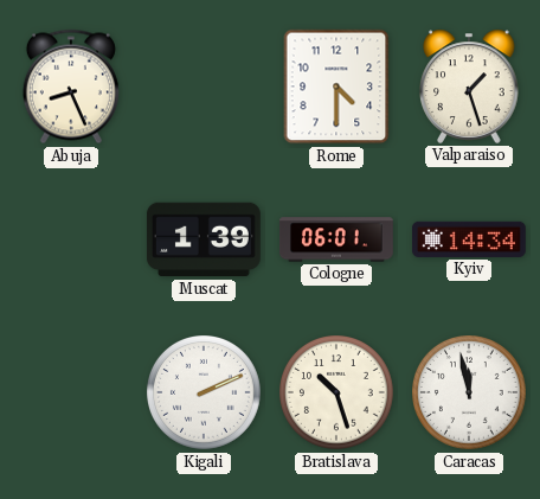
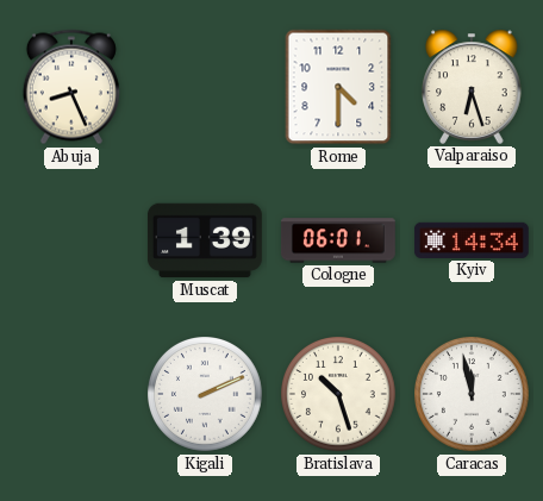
Valparaiso: 1:27 -> 6:27 (472, 87)
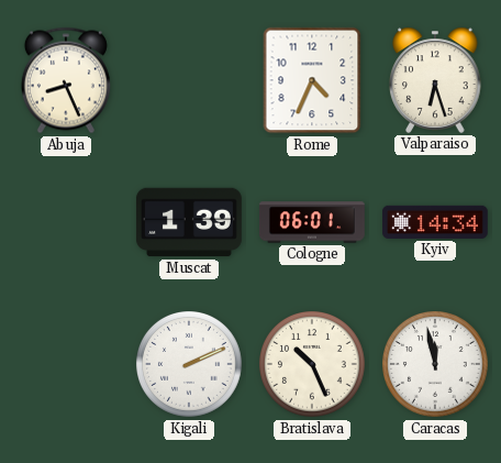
Rome: 4:30 -> 4:34 (312, 80)
Bratislava: 10:27 -> 10:26 (313, 365)
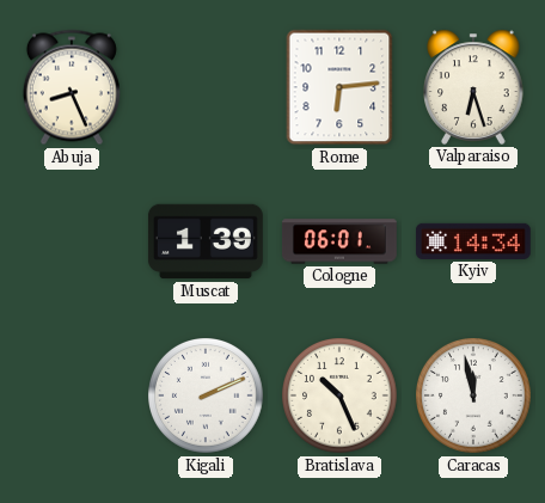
Rome: 4:34 -> 6:14 (339, 87)
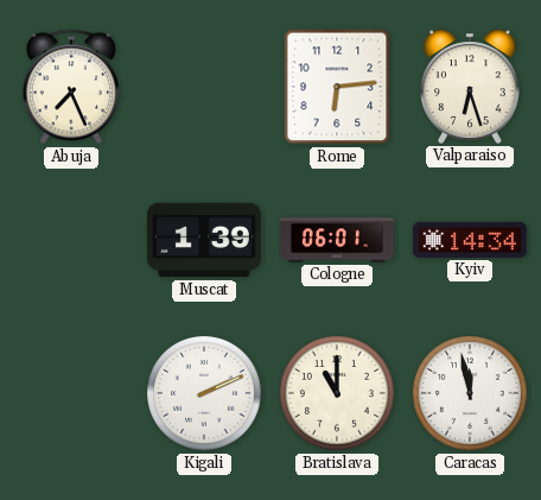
Abuja: 8:26 -> 7:26 (71, 87)
Bratislava: 10:26 -> 11:00 (338, 394)
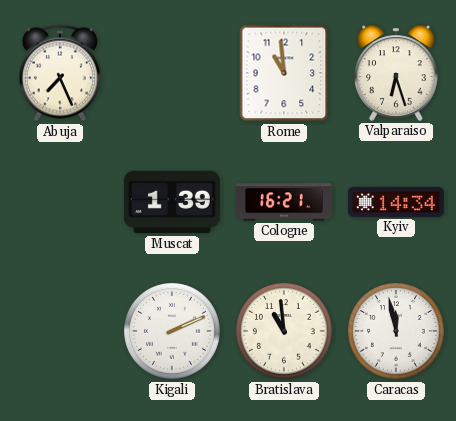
Rome: 6:14 -> 10:59 (284, 73)
Cologne: 06:01 -> 16:21 (284, 202)
Bratislava: 11:00 -> 10:59 (285, 332)
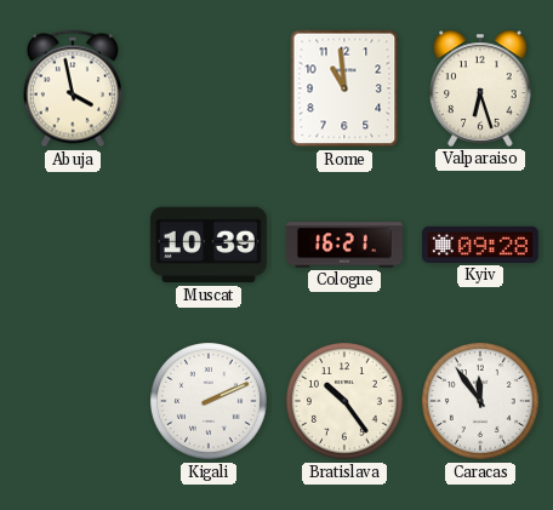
Abuja: 7:26 -> 3:58 (73, 88)
Muscat: 1:39 -> 10:39 (209, 245)
Kyiv: 14:34 -> 09:28 (480, 245)
Bratislava: 10:59 -> 10:24 (346, 402)
Caracas: 11:58 -> 11:54 (481, 402)
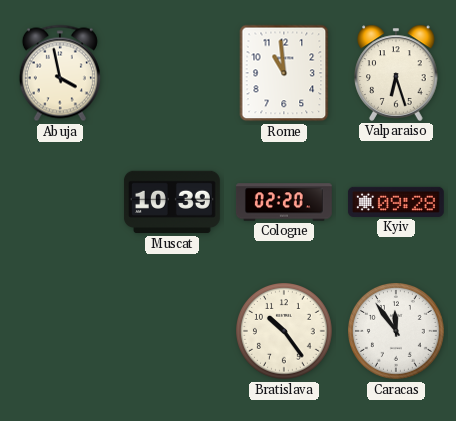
Cologne: 16:21 -> 02:20 (284, 202)
Kigali: 2:11 -> none (210, 402)
